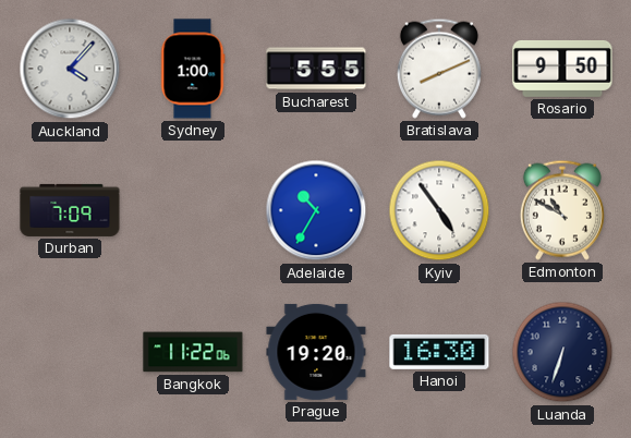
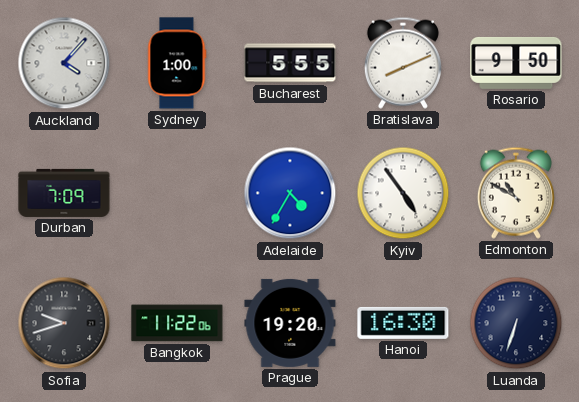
Adelaide: 10:35 -> 4:35 (290, 193)
Sofia: none -> 9:42 (64, 323)
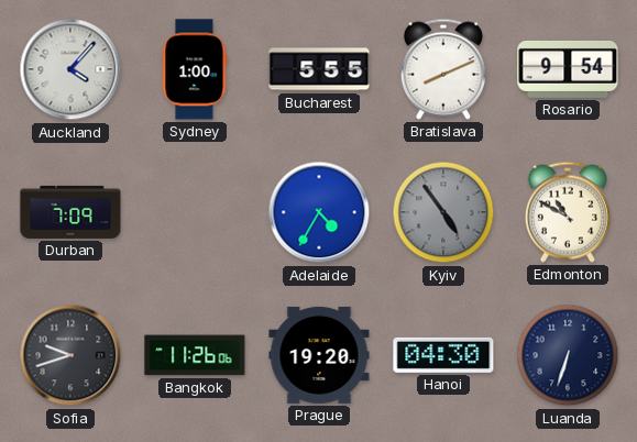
Rosario: 9:50 -> 9:54 (568, 69)
Kyiv dial: white -> grey (443, 212)
Bangkok: 11:22 -> 11:26 (195, 355)
Hanoi: 16:30 -> 04:30 (443, 355)
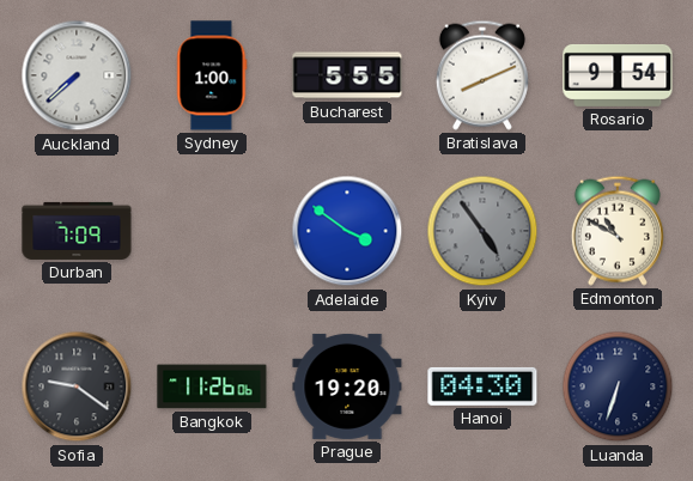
Auckland: 4:07 -> 7:38 (77, 75)
Adelaide: 4:35 -> 3:51 (347, 231)
Sofia: 9:42 -> 9:21 (77, 386)
